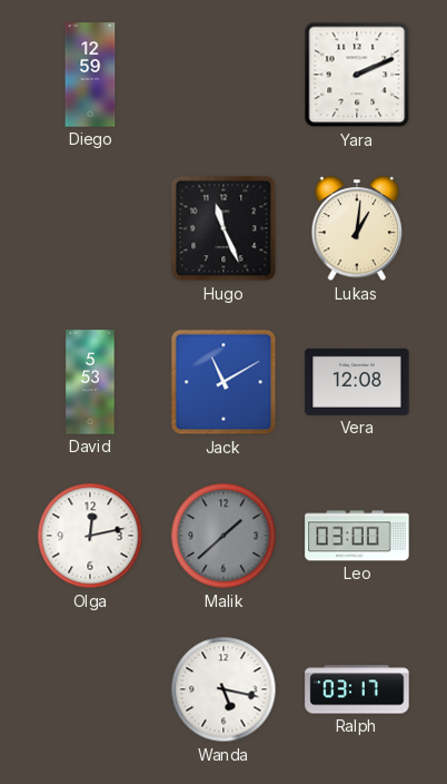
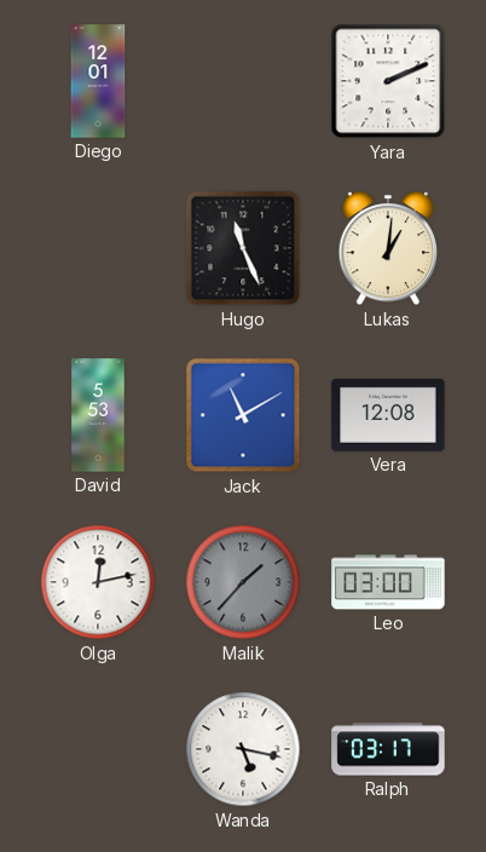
Diego: 12:59 -> 12:01 (98, 81)
Malik: 1:38 -> 1:37 (243, 582)
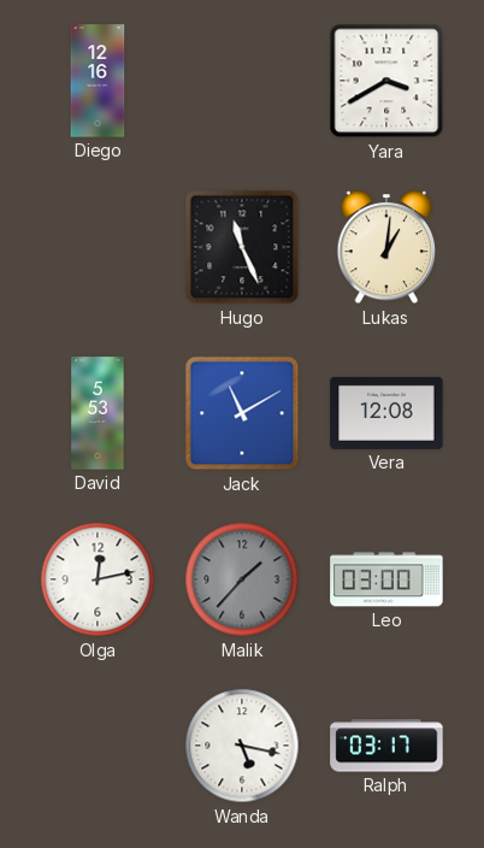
Diego: 12:01 -> 12:16 (98, 81)
Yara: 2:11 -> 3:40 (386, 81)
